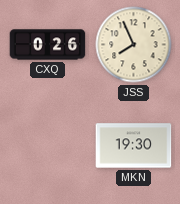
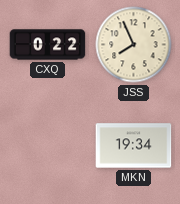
CXQ: 0:26 -> 0:22 (48, 45)
MKN: 19:30 -> 19:34 (134, 146)
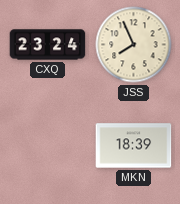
CXQ: 0:22 -> 23:24 (48, 45)
MKN: 19:34 -> 18:39 (134, 146)
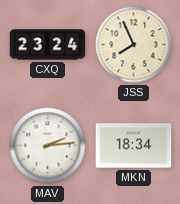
MAV: none -> 2:14 (48, 146)
MKN: 18:39 -> 18:34 (134, 146)
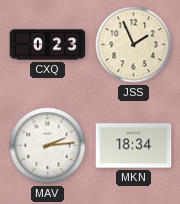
CXQ: 23:24 -> 0:23 (48, 45)
JSS: 7:56 -> 1:56 (134, 45)
